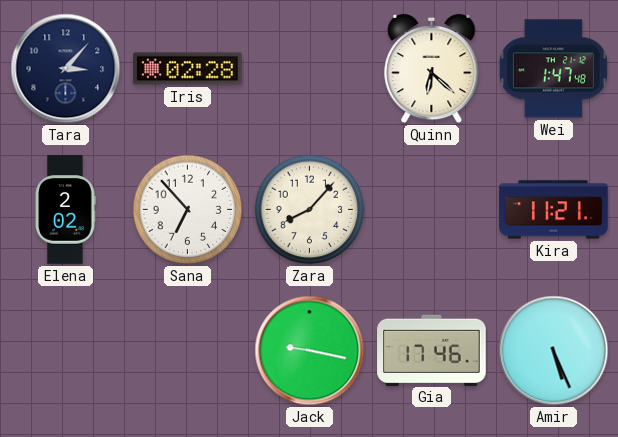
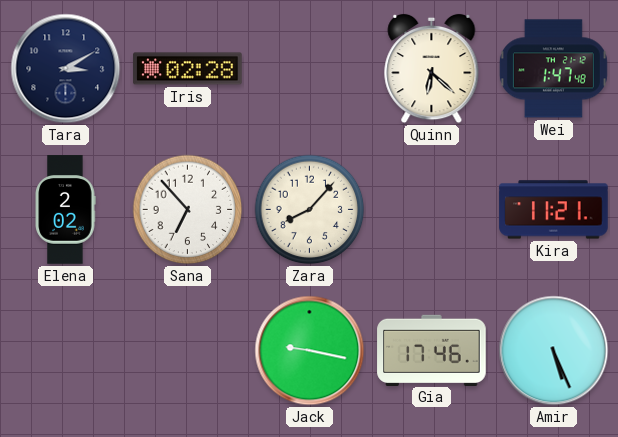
Tara: 3:07 -> 3:10 (66, 69)
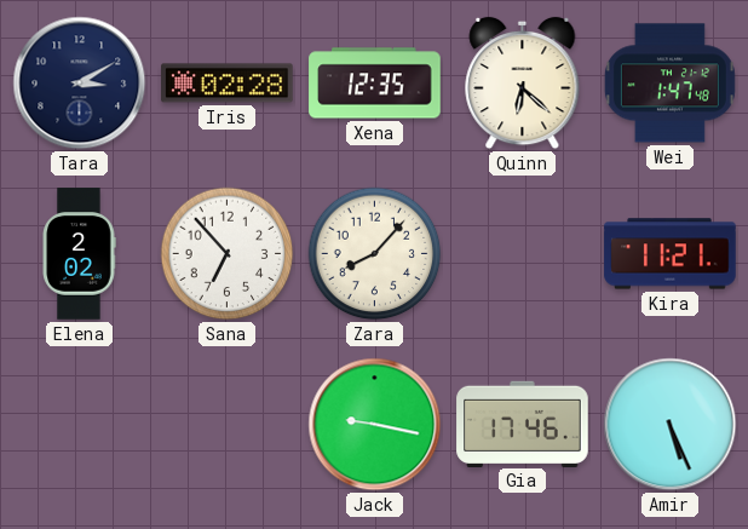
Xena: none -> 12:35 (375, 84)
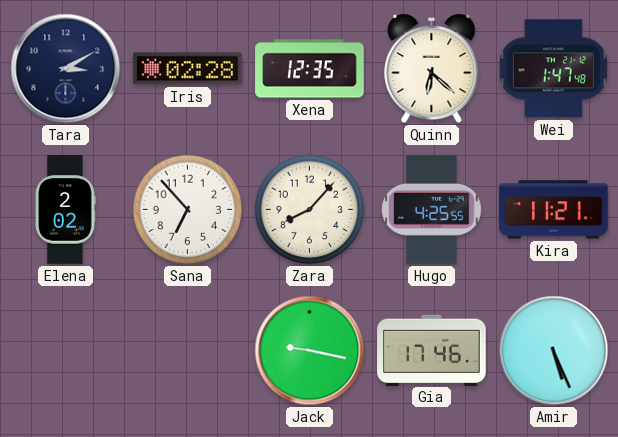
Hugo: none -> 4:25 (432, 210)
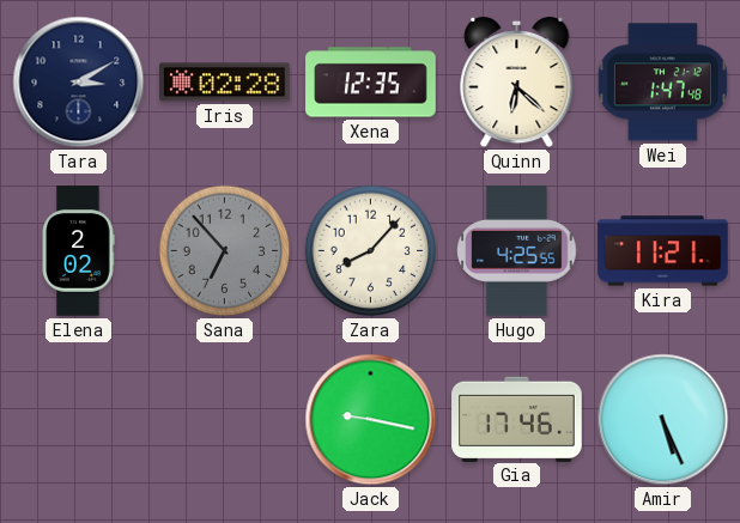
Sana dial: white -> grey (225, 251)
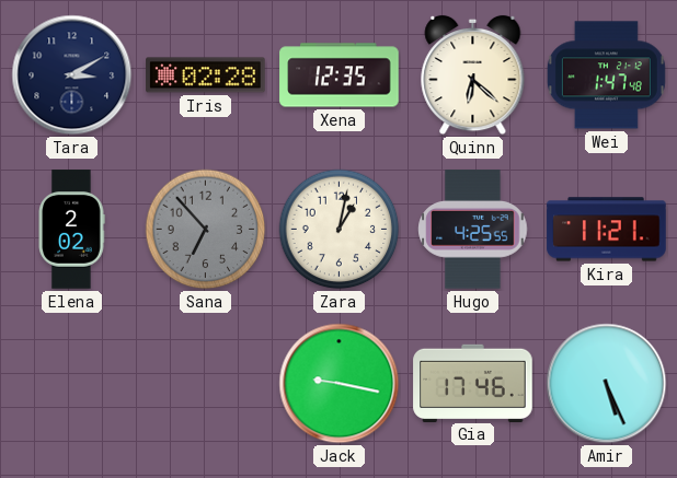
Zara: 8:07 -> 1:02 (340, 230)
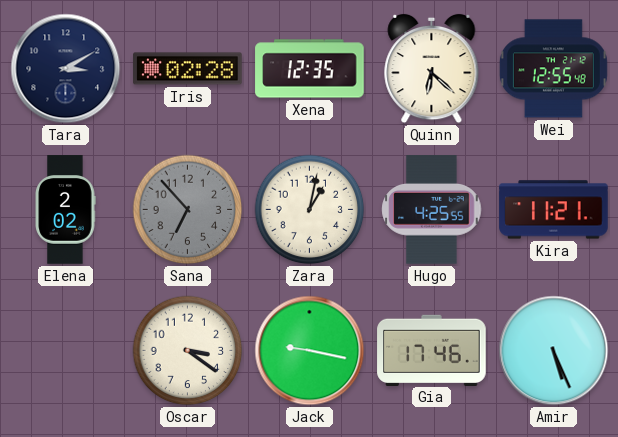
Wei: 1:47 -> 12:55 (553, 69)
Oscar: none -> 3:21 (188, 351)
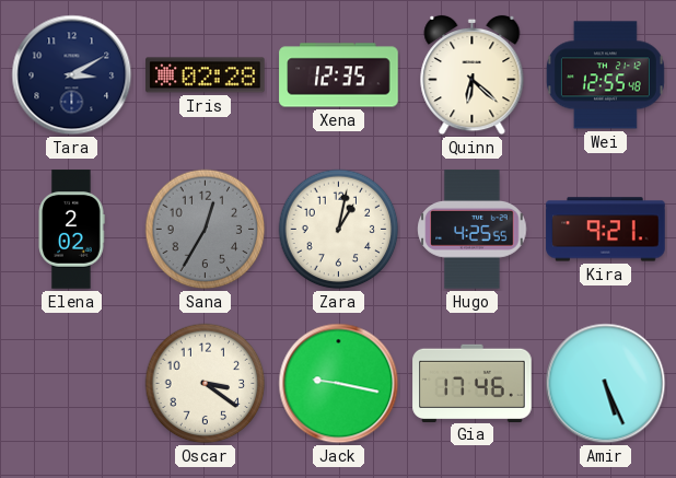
Sana: 6:53 -> 12:35 (206, 230)
Kira: 11:21 -> 9:21 (606, 230)
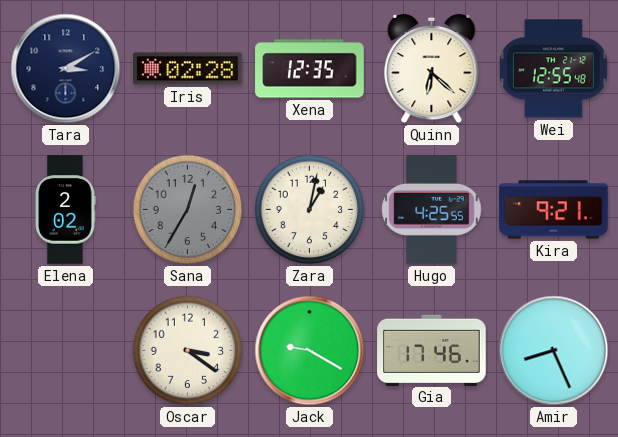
Jack: 9:17 -> 9:20 (310, 351)
Amir: 5:26 -> 8:26 (554, 351)
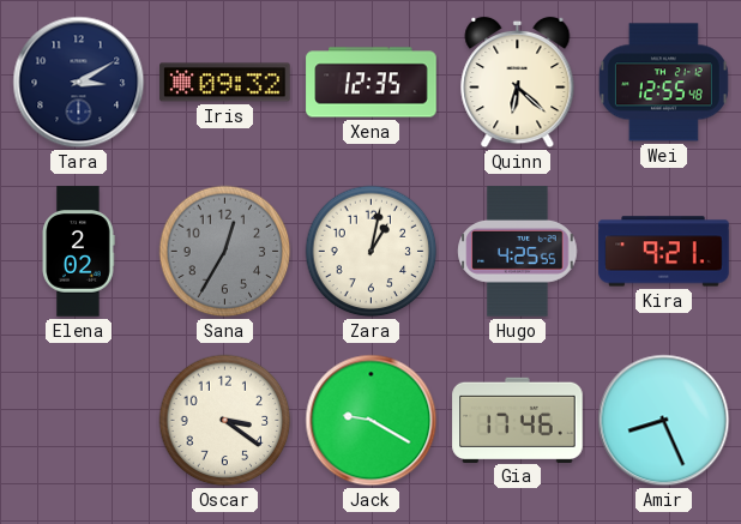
Iris: 02:28 -> 09:32 (225, 83)
